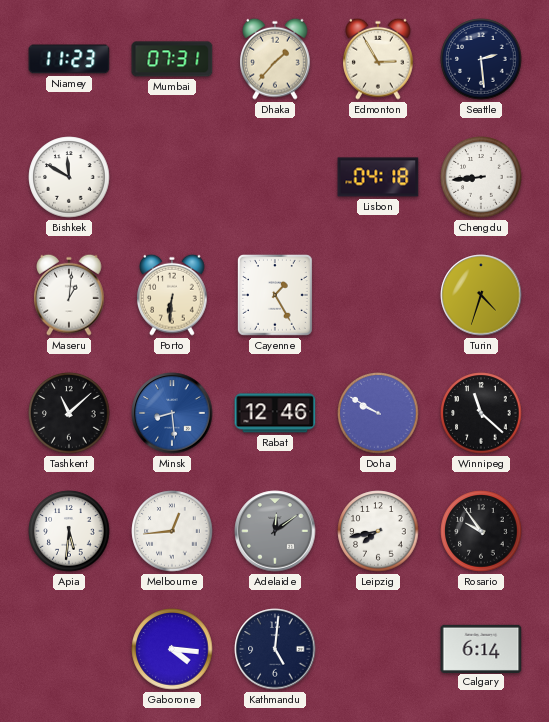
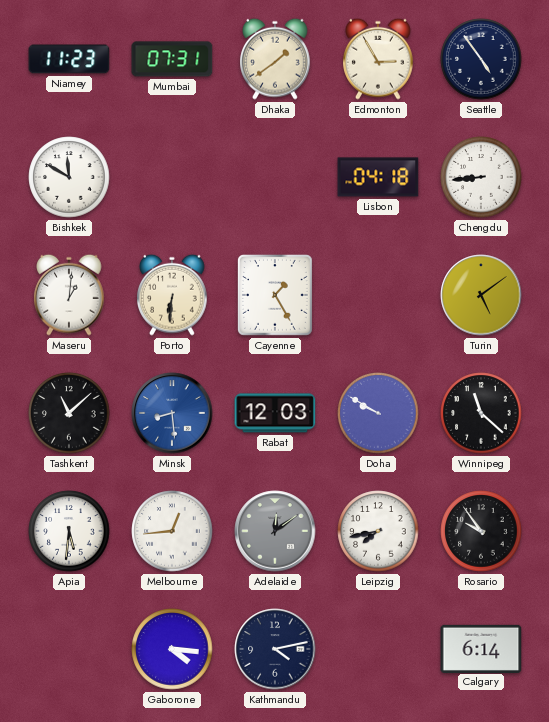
Dhaka: 1:37 -> 1:39 (276, 59)
Seattle: 2:29 -> 4:54 (481, 59)
Turin: 4:33 -> 5:09 (481, 295)
Rabat: 12:46 -> 12:03 (275, 413)
Kathmandu: 5:01 -> 4:13 (275, 649)
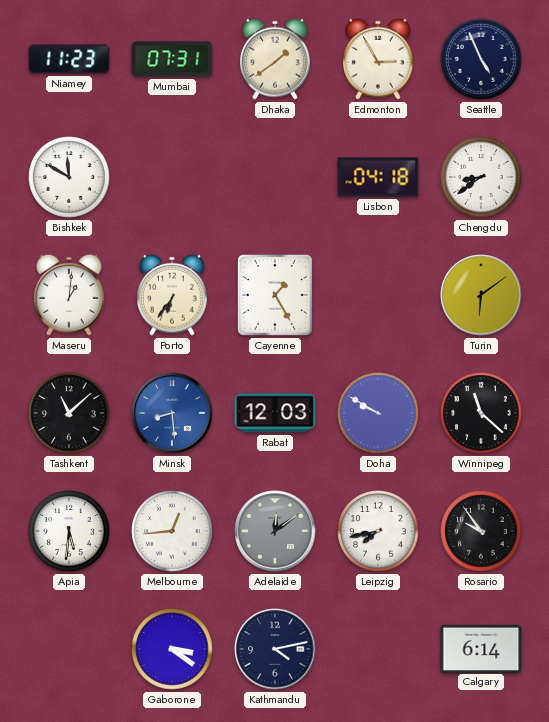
Seattle: 4:54 -> 4:56 (481, 59)
Chengdu: 8:44 -> 8:39 (481, 177)
Porto: 6:31 -> 6:36 (173, 295)
Turin: 5:09 -> 6:09 (481, 295)
Gaborone: 4:16 -> 3:21 (172, 649)
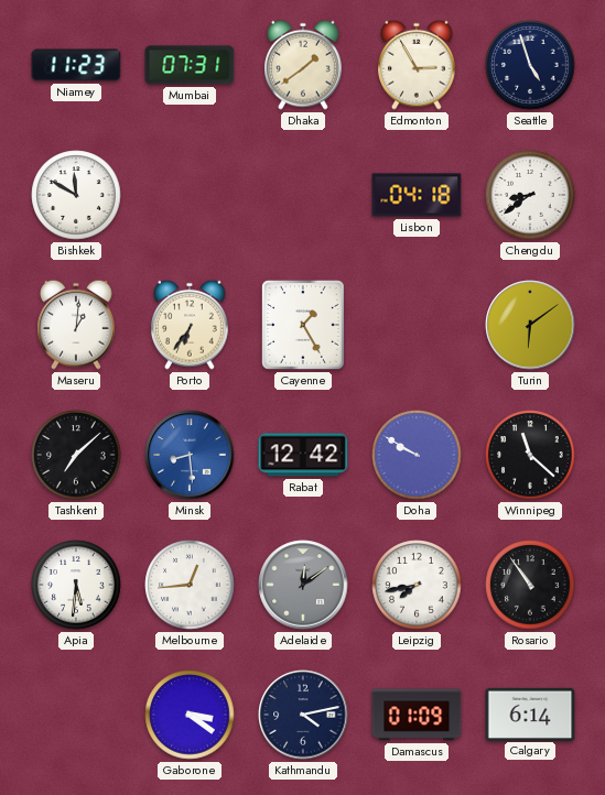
Seattle: 4:56 -> 4:57 (530, 65)
Tashkent: 11:08 -> 7:08 (76, 455)
Rabat: 12:03 -> 12:42 (303, 455)
Rosario: 9:54 -> 10:54 (530, 585)
Damascus: none -> 01:09 (417, 715)
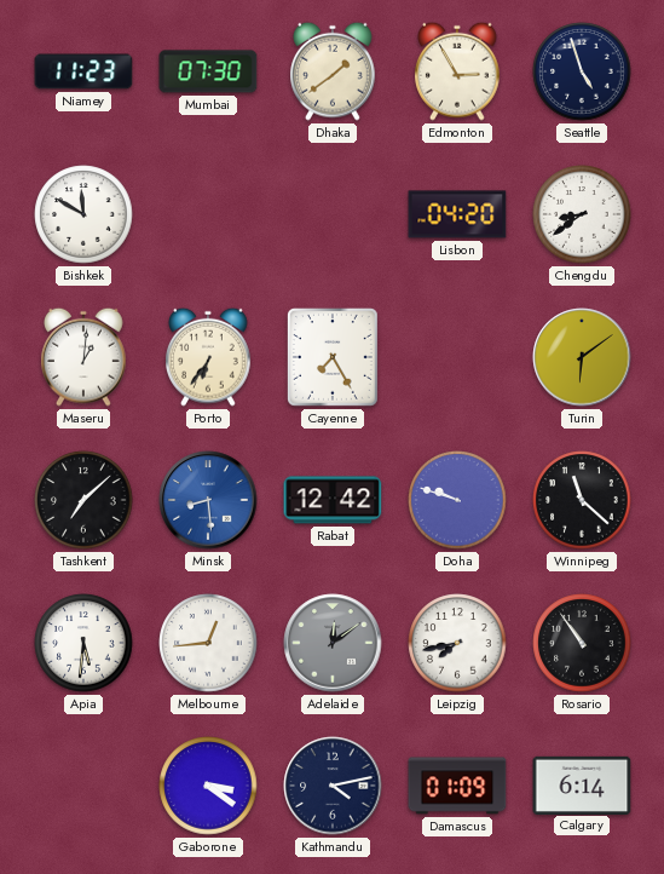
Mumbai: 07:31 -> 07:30 (208, 71)
Lisbon: 04:18 -> 04:20 (457, 214)
Cayenne: 1:25 -> 7:25 (334, 358)
Doha: 9:50 -> 9:48 (457, 500)
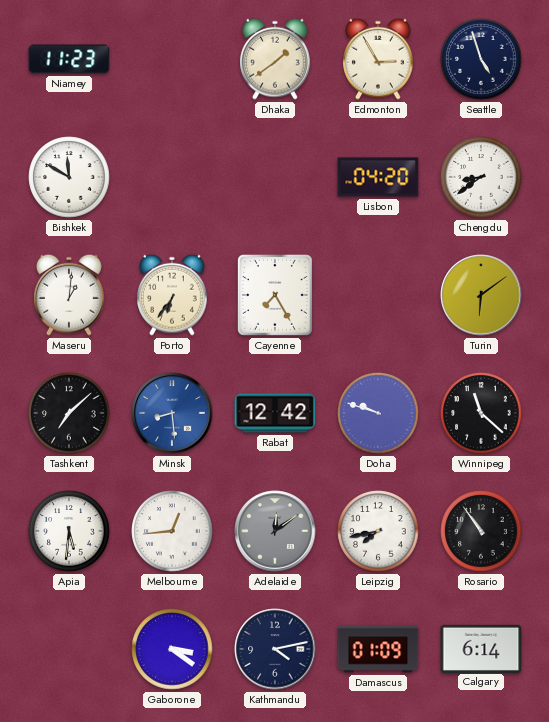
Mumbai: 07:30 -> none (208, 71)
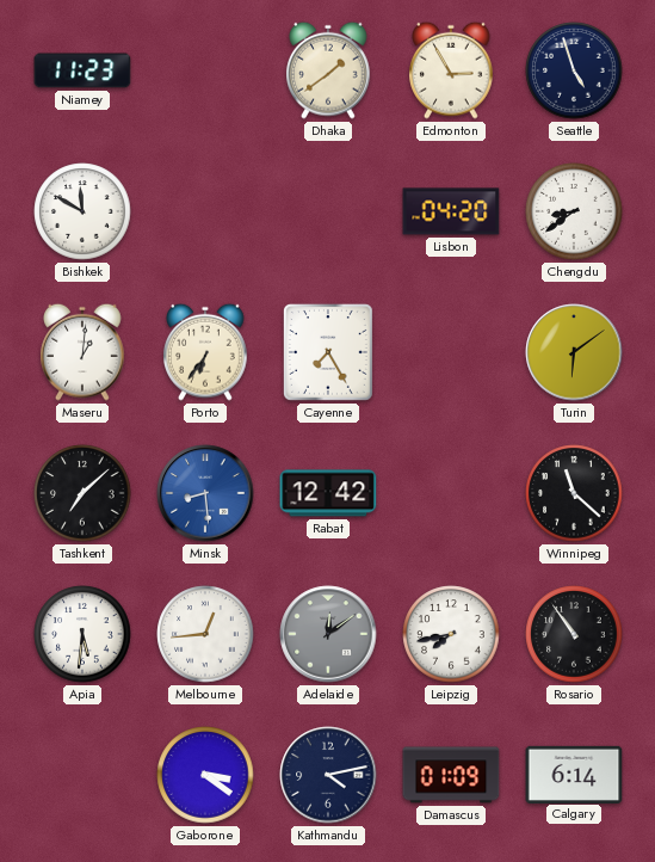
Doha: 9:48 -> none (378, 413)
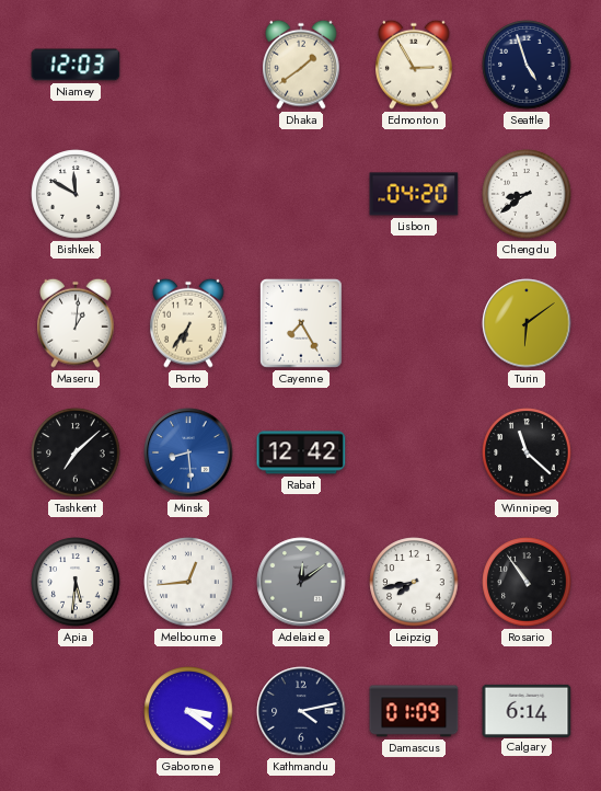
Niamey: 11:23 -> 12:03 (76, 65)
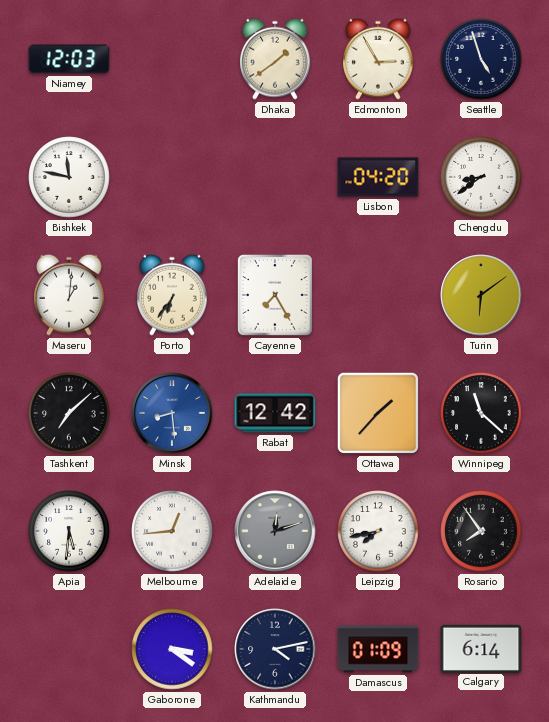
Bishkek: 11:50 -> 11:47 (69, 177)
Ottawa: none -> 1:37 (378, 413)
Adelaide: 12:09 -> 12:12 (275, 531)
Rosario: 10:54 -> 7:54 (481, 531)
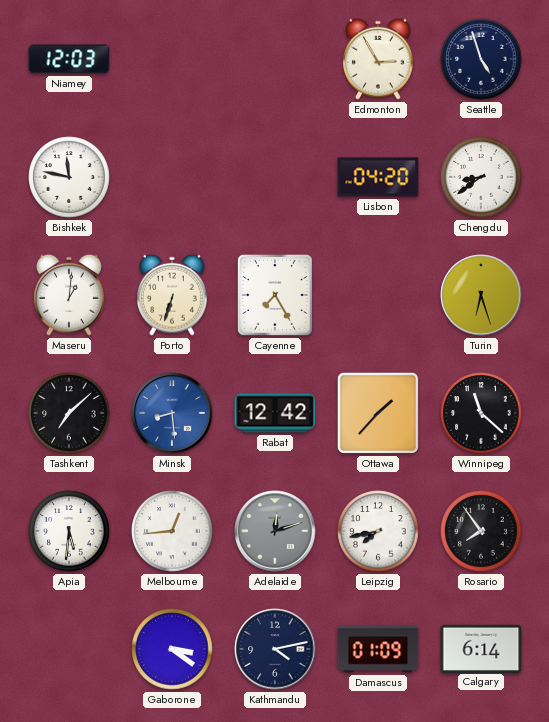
Dhaka: 1:39 -> none (276, 59)
Porto: 6:36 -> 6:33 (173, 295)
Turin: 6:09 -> 6:27 (481, 295)
